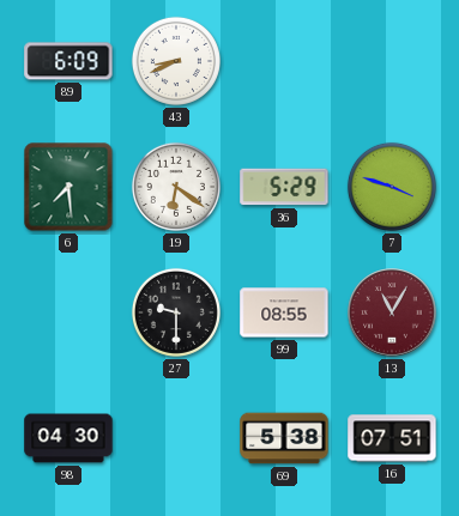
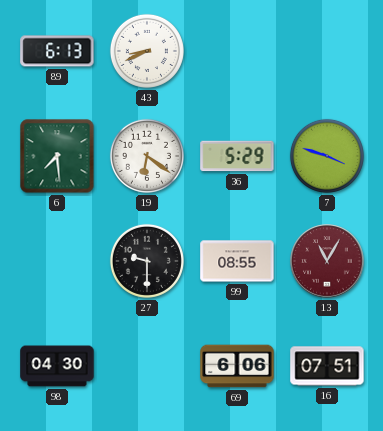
89: 6:09 -> 6:13 (57, 51)
69: 5:38 -> 6:06 (237, 366)
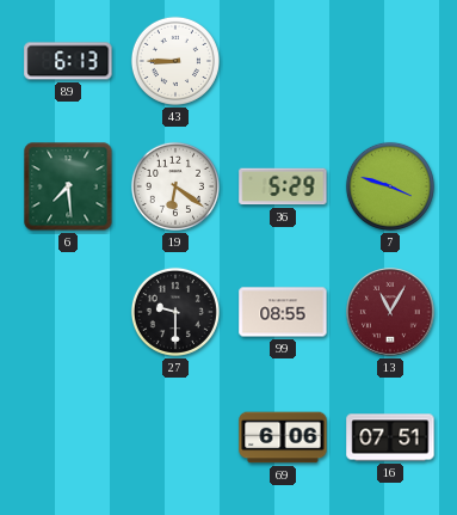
43: 8:41 -> 8:45 (175, 61)
98: 04:30 -> none (57, 366)
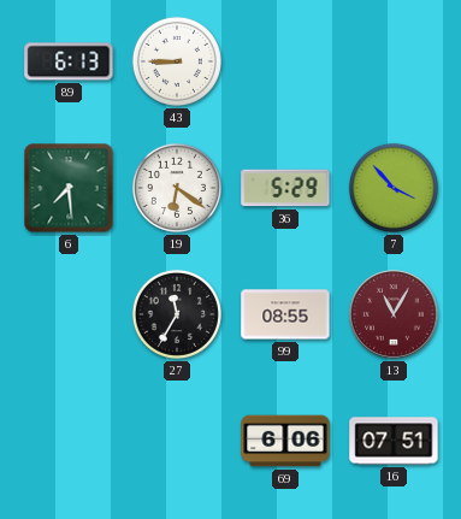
7: 3:48 -> 3:53 (394, 188)
27: 9:30 -> 11:35 (177, 314)
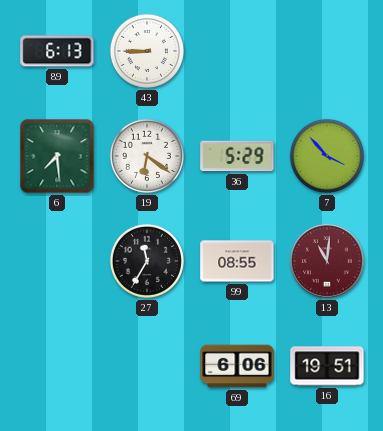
13: 11:05 -> 11:01 (327, 261)
16: 07:51 -> 19:51 (327, 366)
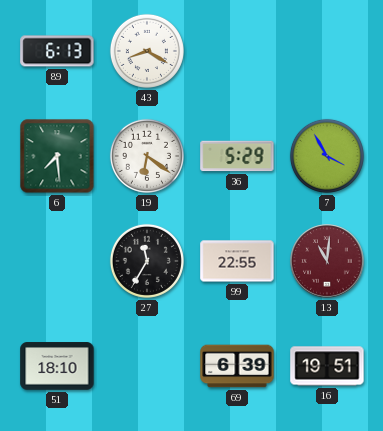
43: 8:45 -> 8:20 (147, 51)
7: 3:53 -> 3:55 (327, 156)
99: 08:55 -> 22:55 (237, 261)
51: none -> 18:10 (57, 366)
69: 6:06 -> 6:39 (237, 366)
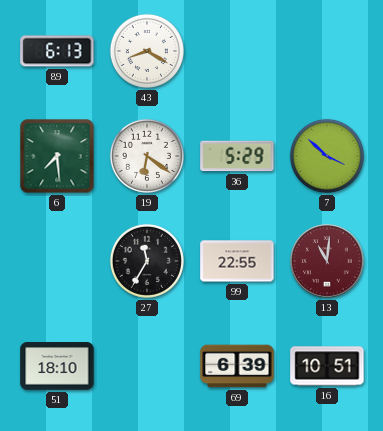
7: 3:55 -> 3:52 (327, 156)
16: 19:51 -> 10:51 (327, 366)
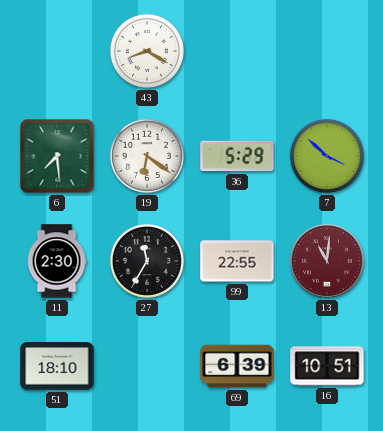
89: 6:13 -> none (57, 51)
11: none -> 2:30 (57, 261)
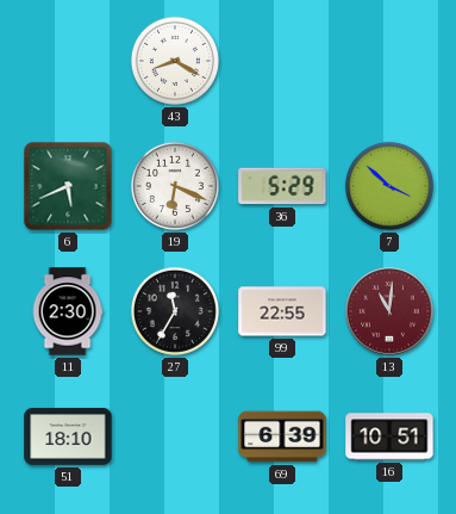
6: 7:29 -> 5:41 (68, 186)
19: 6:21 -> 6:19 (175, 186)
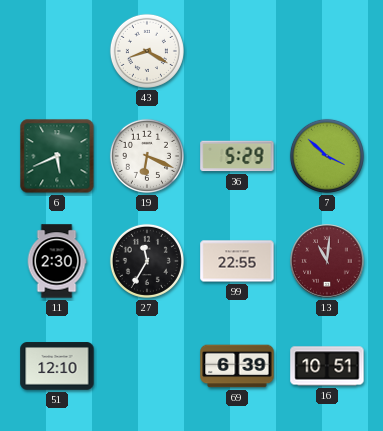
51: 18:10 -> 12:10 (57, 366)
